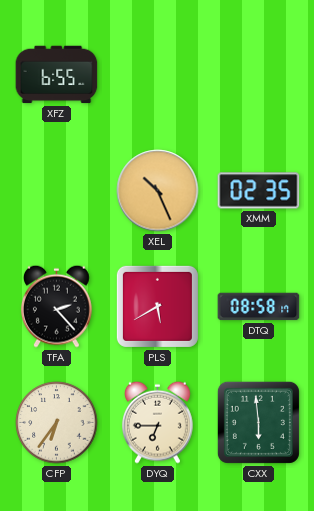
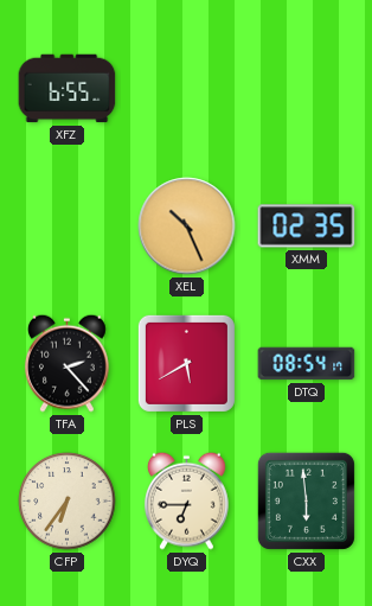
DTQ: 08:58 -> 08:54 (307, 364)
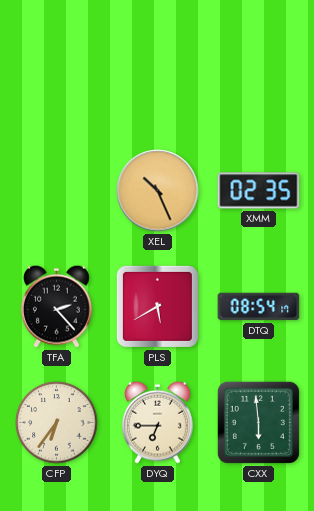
XFZ: 6:55 -> none (68, 89)
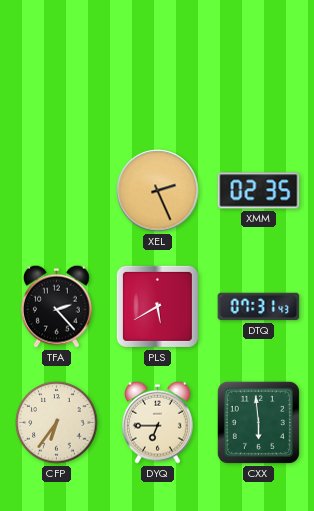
XEL: 10:26 -> 2:26 (158, 191)
DTQ: 08:54 -> 07:31 (259, 307)
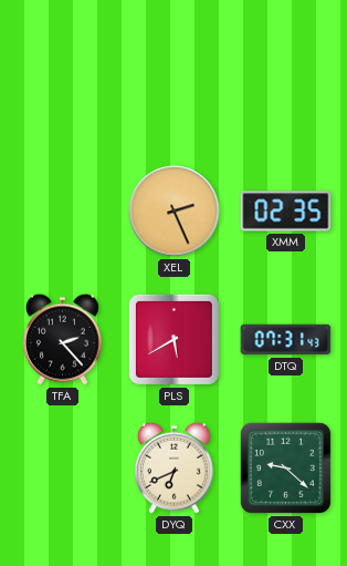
CFP: 6:36 -> none (57, 423)
DYQ: 6:45 -> 6:41 (175, 467)
CXX: 5:59 -> 9:22 (285, 467)
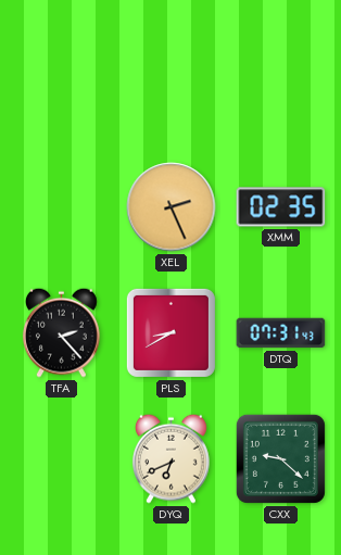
PLS: 5:40 -> 8:40 (171, 332)
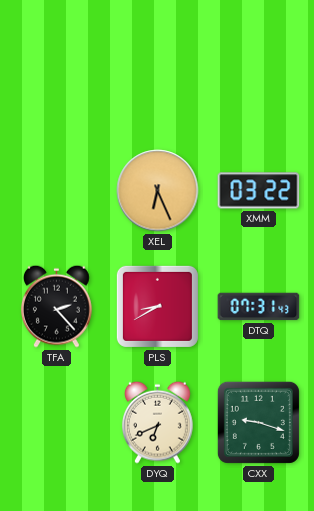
XEL: 2:26 -> 6:26 (158, 191)
XMM: 02:35 -> 03:22 (259, 191)
CXX: 9:22 -> 9:18 (258, 422)
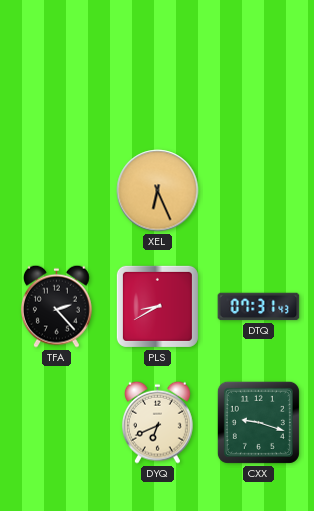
XMM: 03:22 -> none (259, 191)
